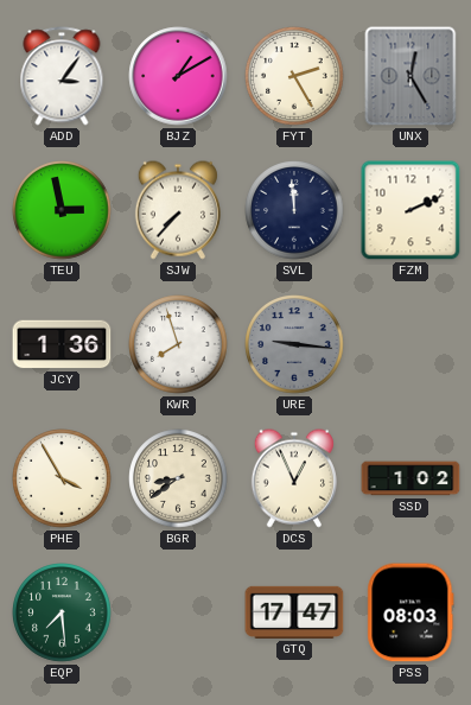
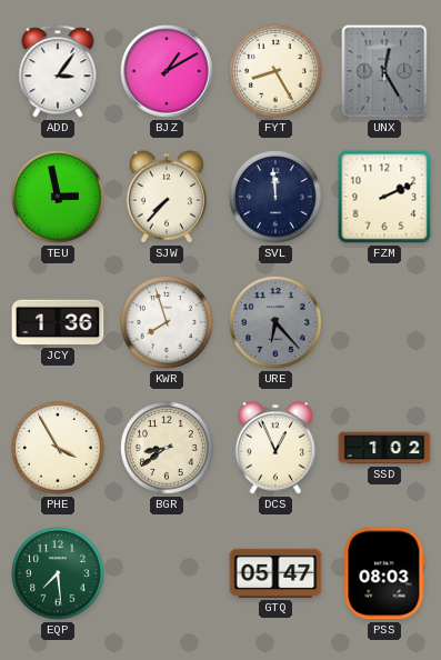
FYT: 2:25 -> 8:25 (275, 71)
URE: 9:16 -> 6:23 (275, 322)
GTQ: 17:47 -> 05:47 (275, 573)
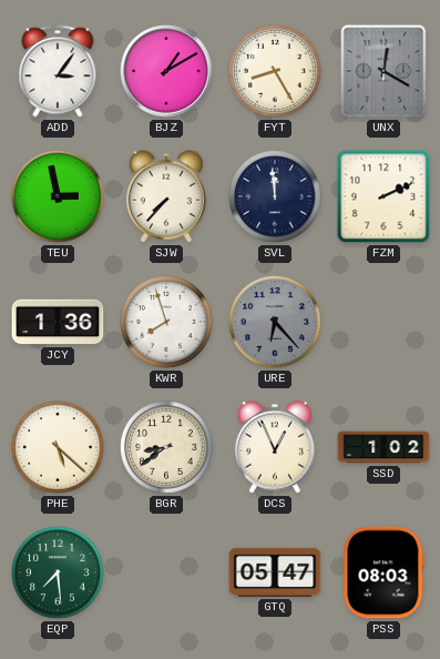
UNX: 12:25 -> 12:20 (383, 71)
PHE: 3:55 -> 5:22 (58, 447)
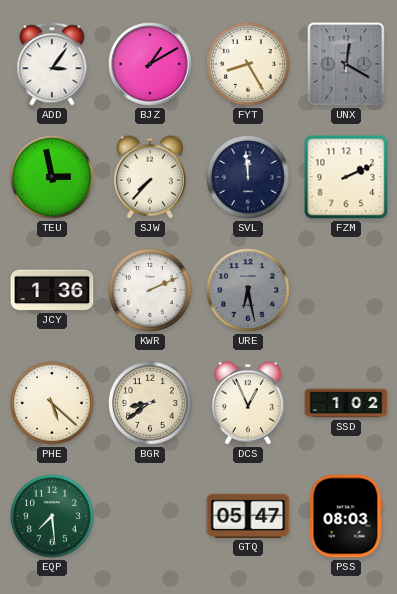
KWR: 7:57 -> 2:11 (150, 290)
URE: 6:23 -> 6:28 (248, 290)
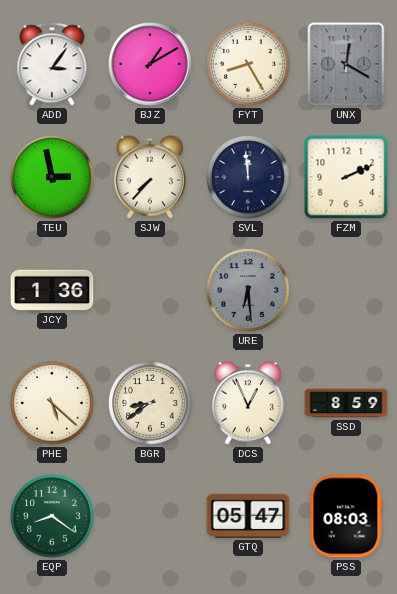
KWR: 2:11 -> none (150, 290)
URE: 6:28 -> 6:29 (248, 290)
SSD: 1:02 -> 8:59 (346, 403)
EQP: 7:29 -> 8:21 (52, 516)
